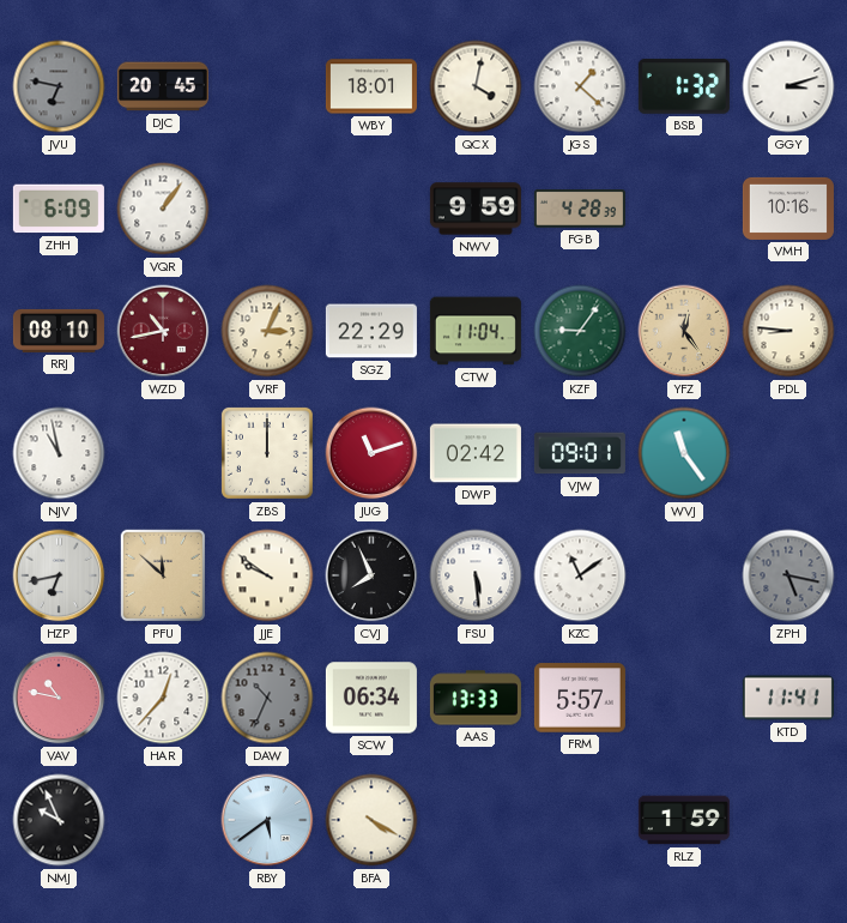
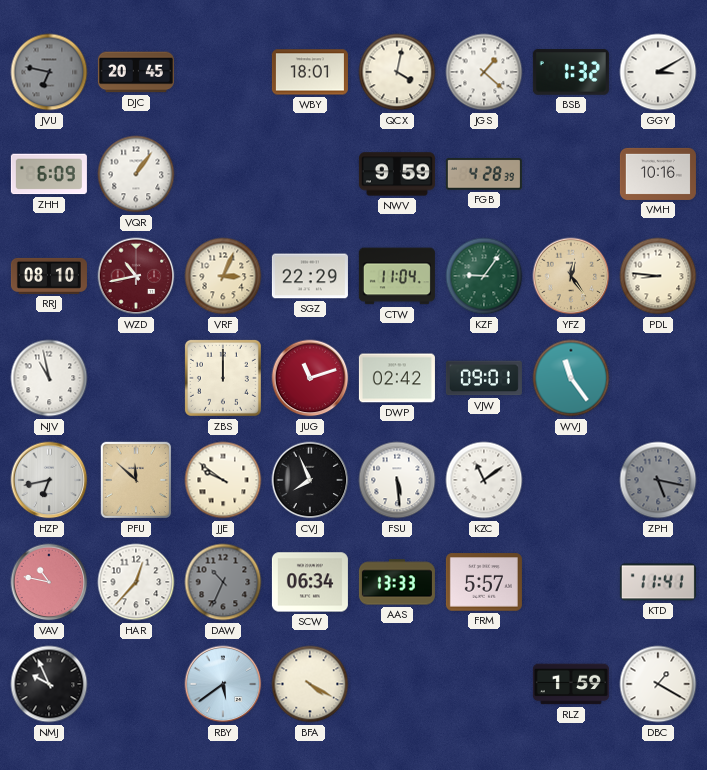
GGY: 3:12 -> 3:10 (658, 72)
DBC: none -> 1:20 (658, 684)
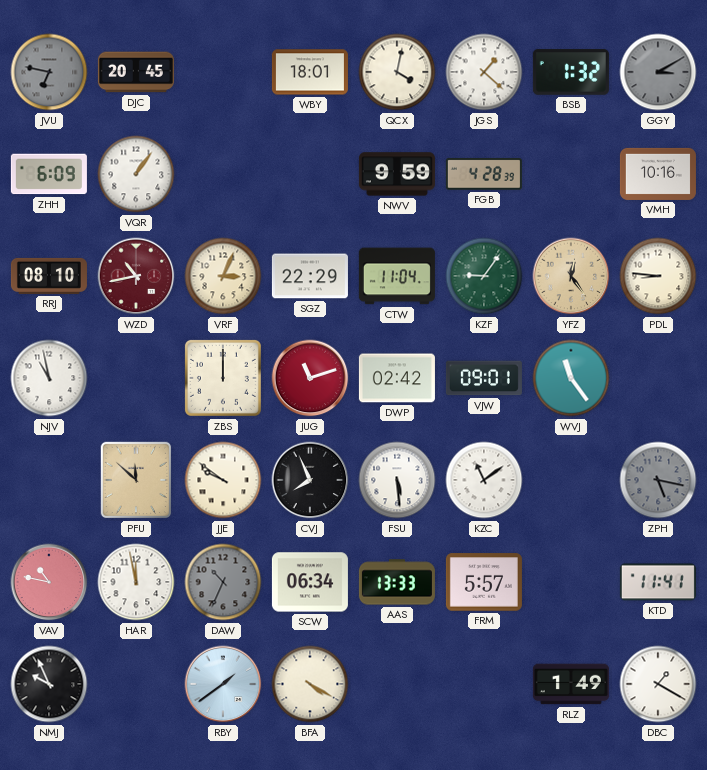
GGY dial: white -> grey (658, 72)
HZP: 6:43 -> none (49, 480)
HAR: 12:37 -> 11:58 (136, 582)
RBY: 5:39 -> 1:39 (223, 684)
RLZ: 1:59 -> 1:49 (571, 684)
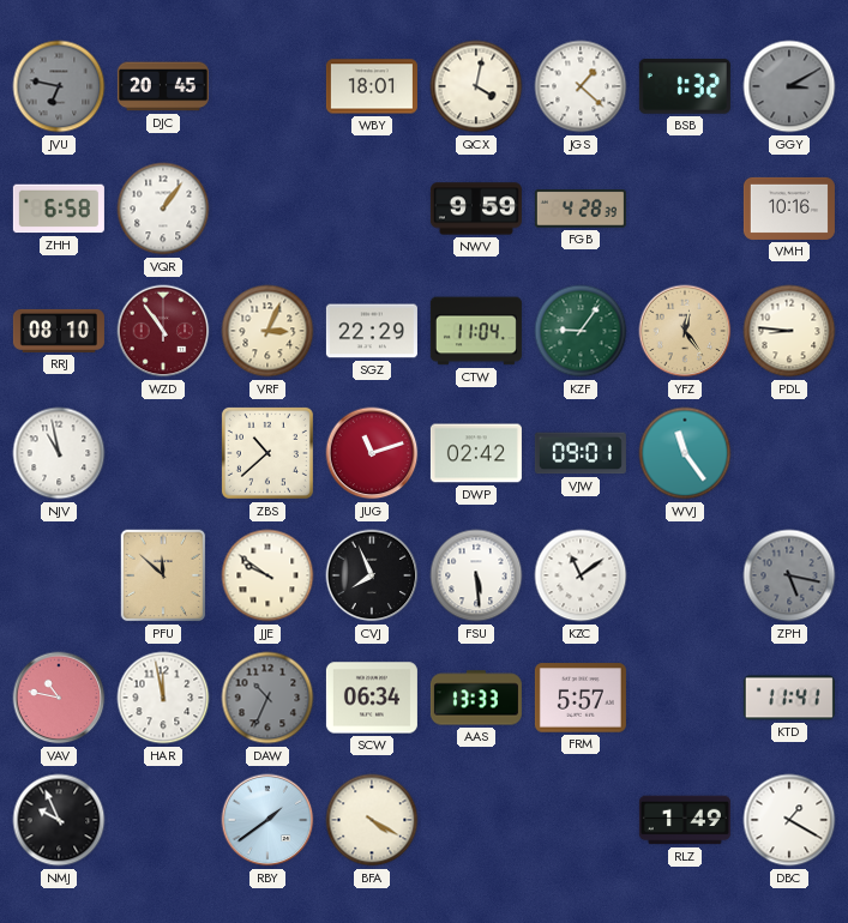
ZHH: 6:09 -> 6:58 (59, 209)
WZD: 10:43 -> 10:54 (163, 331)
ZBS: 12:00 -> 10:38 (267, 453)
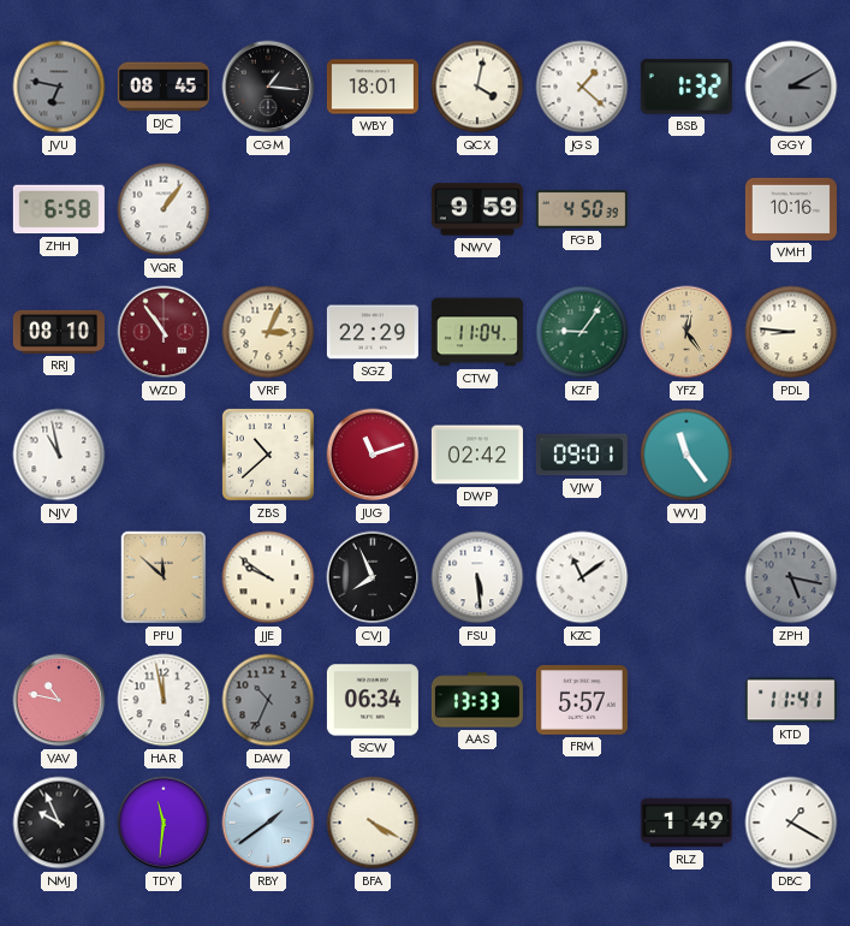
DJC: 20:45 -> 08:45 (164, 87)
CGM: none -> 1:16 (268, 87)
FGB: 4:28 -> 4:50 (582, 210)
TDY: none -> 11:31 (164, 823)
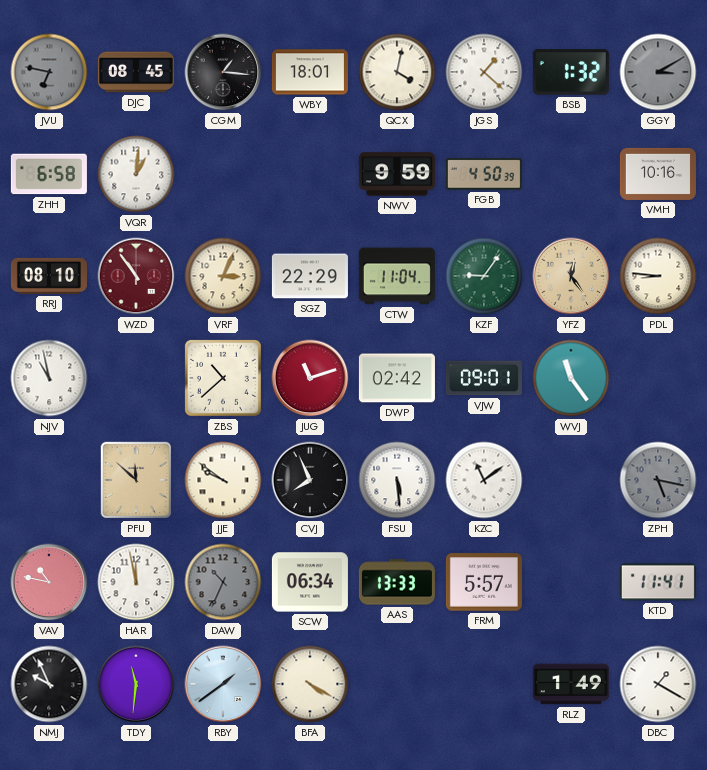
VQR: 1:06 -> 1:01 (136, 174)
